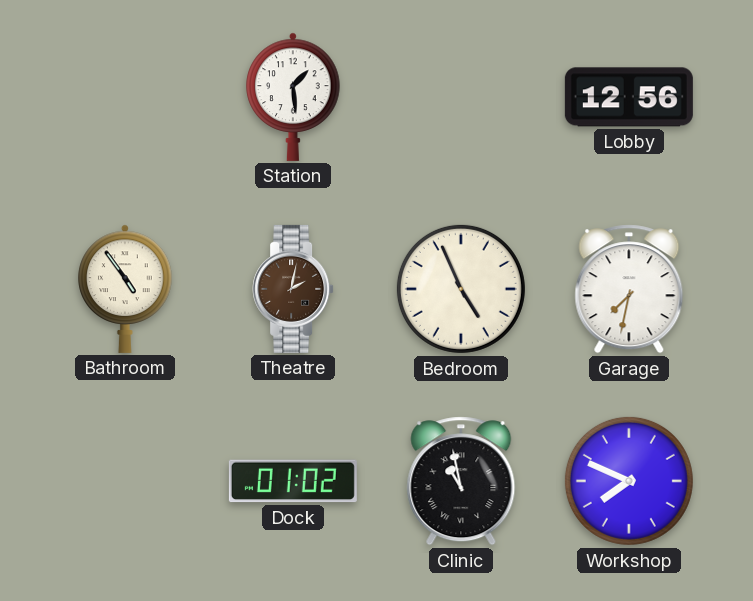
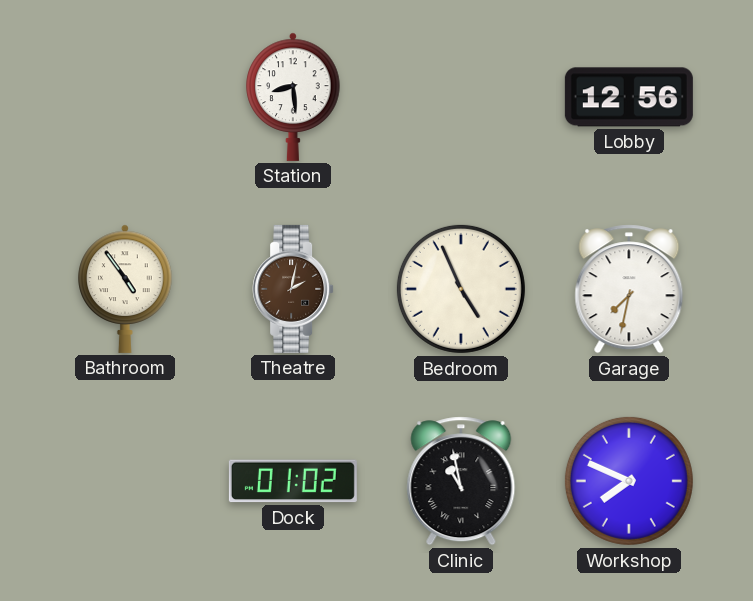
Station: 1:29 -> 8:29 (293, 97)
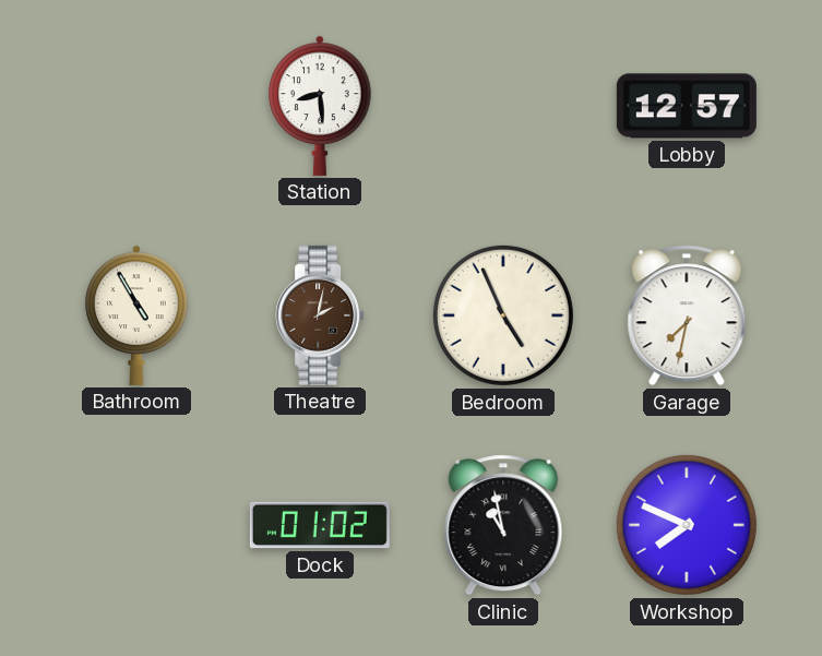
Lobby: 12:56 -> 12:57 (687, 106)
Bathroom: 4:54 -> 4:55 (136, 315)
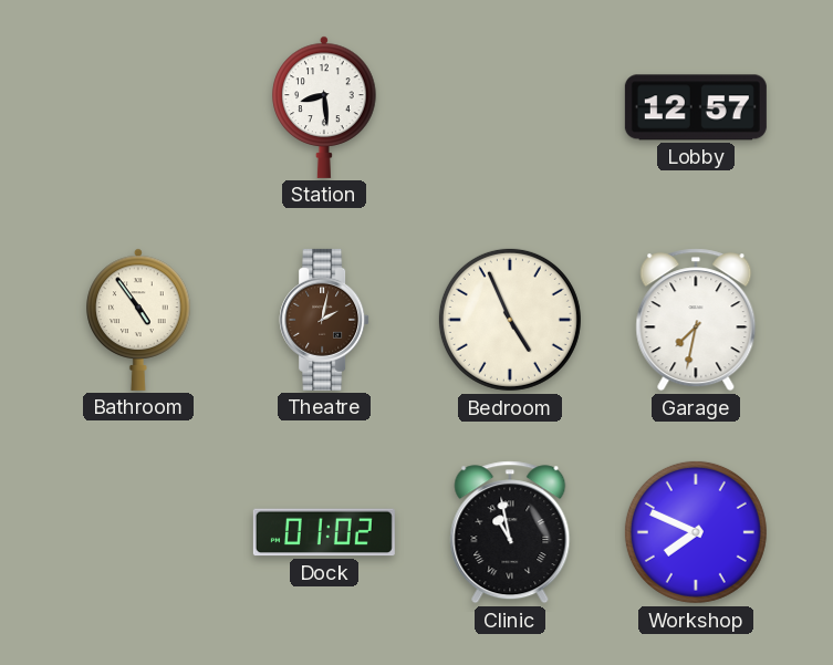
Bathroom: 4:55 -> 4:54 (138, 320)
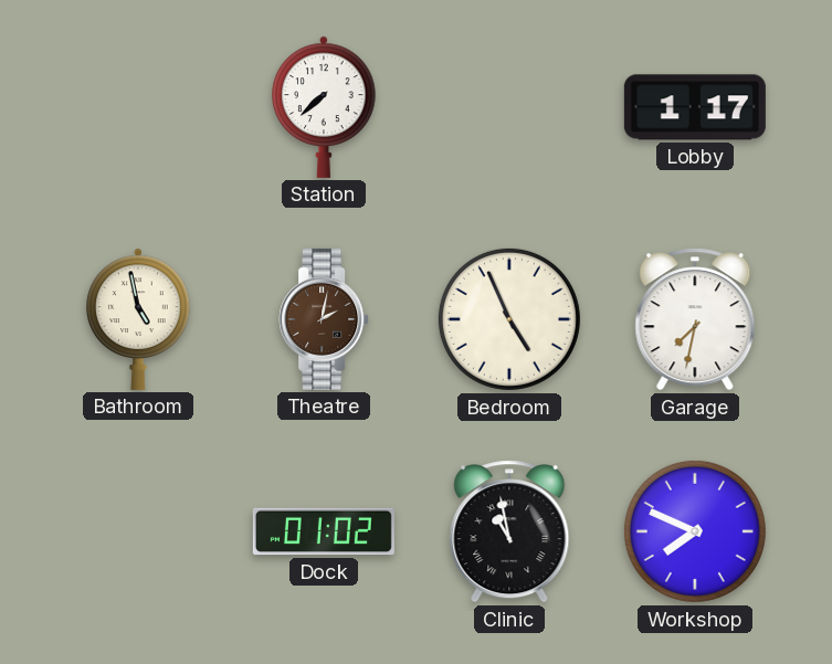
Station: 8:29 -> 7:38 (324, 107)
Lobby: 12:57 -> 1:17 (695, 107)
Bathroom: 4:54 -> 4:58 (138, 319)
